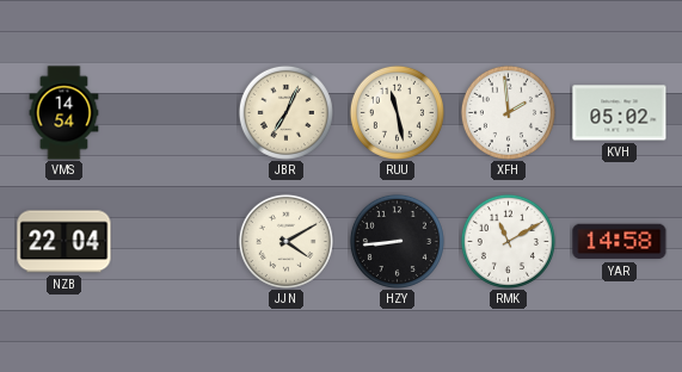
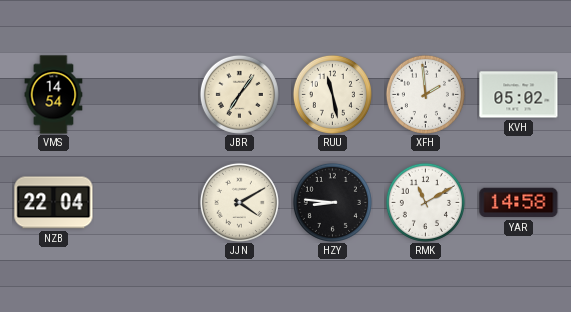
JBR: 7:04 -> 7:06 (239, 94)
HZY: 8:44 -> 8:46 (332, 202)
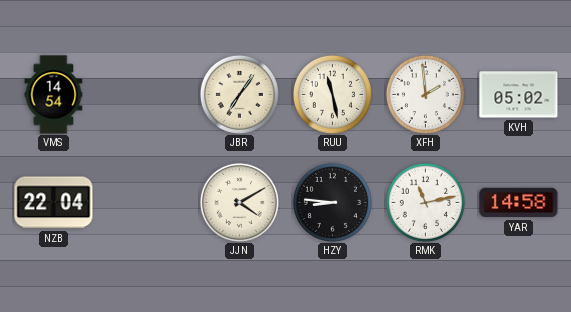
RMK: 11:10 -> 11:13 (425, 202)
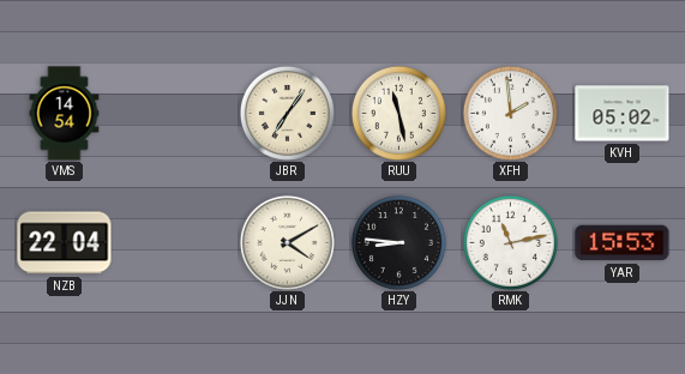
YAR: 14:58 -> 15:53 (623, 243)
